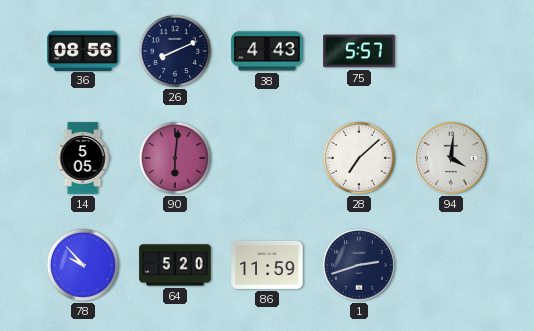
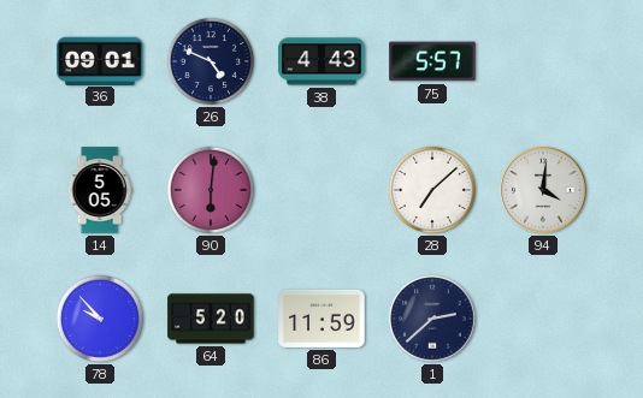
36: 08:56 -> 09:01 (100, 60)
26: 8:11 -> 4:49 (211, 61)
1: 2:42 -> 2:38 (432, 319)
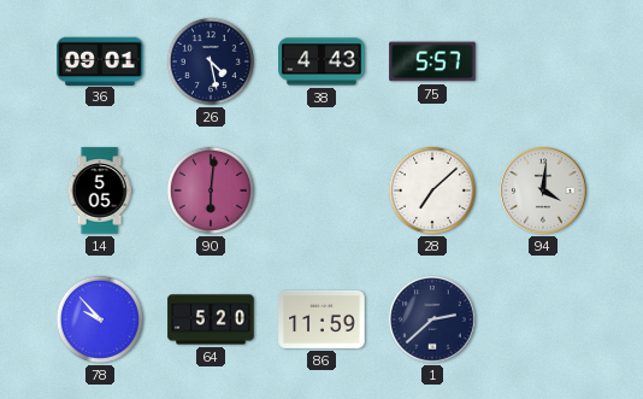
26: 4:49 -> 4:28 (211, 61)
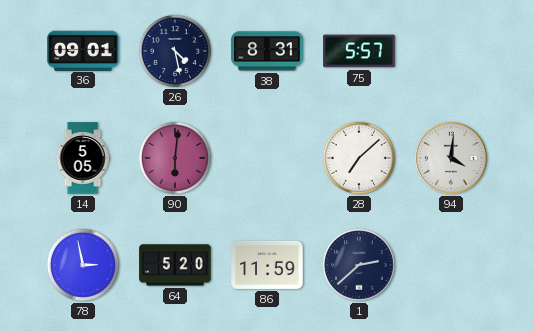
38: 4:43 -> 8:31 (267, 51)
78: 9:53 -> 2:58 (83, 265)
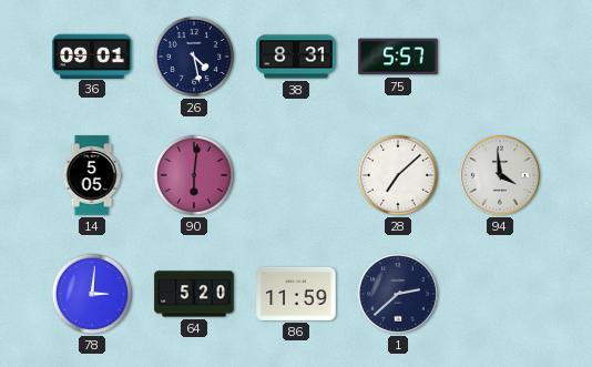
94: 4:01 -> 3:59 (500, 175)
78: 2:58 -> 3:01 (92, 294)
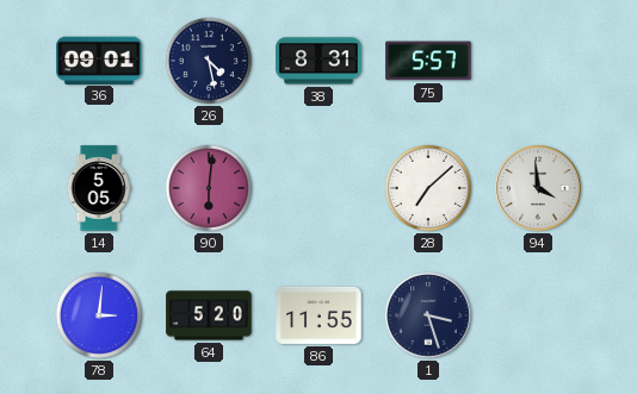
86: 11:59 -> 11:55 (318, 315)
1: 2:38 -> 3:27 (428, 315)
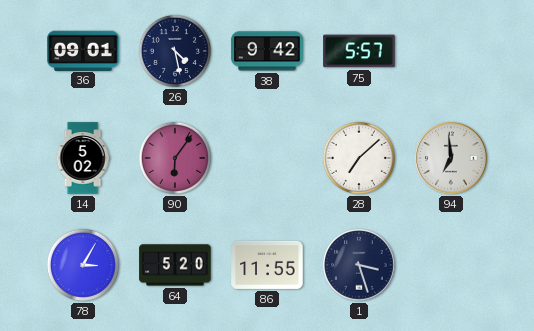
38: 8:31 -> 9:42 (267, 51)
14: 5:05 -> 5:02 (83, 158)
90: 6:01 -> 6:06 (175, 158)
94: 3:59 -> 6:59 (451, 158)
78: 3:01 -> 3:05 (83, 265)
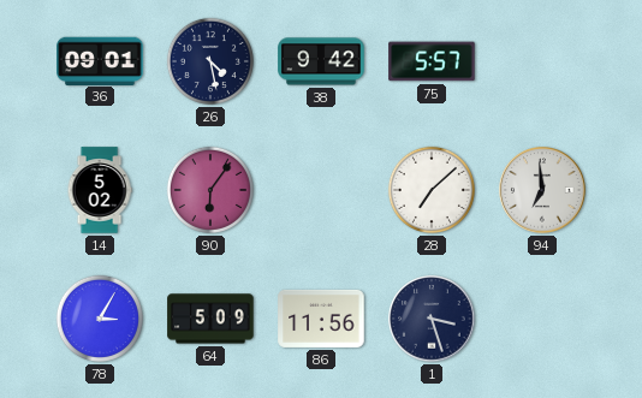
64: 5:20 -> 5:09 (210, 319)
86: 11:55 -> 11:56 (321, 319)
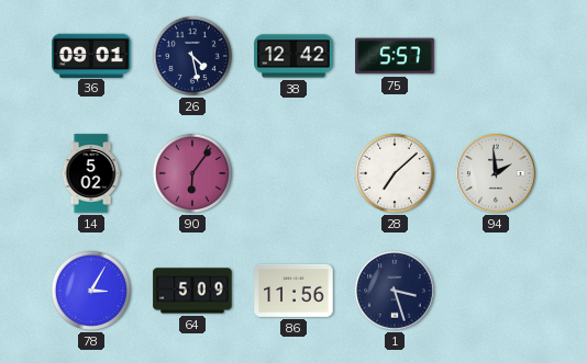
38: 9:42 -> 12:42 (293, 56)
94: 6:59 -> 1:59 (496, 173)
